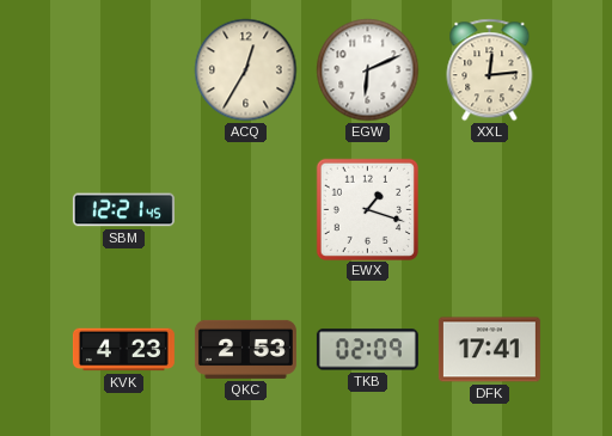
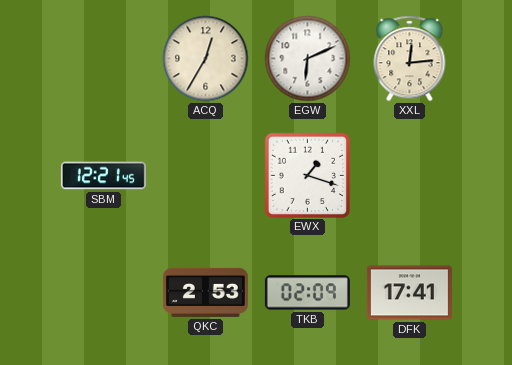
KVK: 4:23 -> none (123, 350)
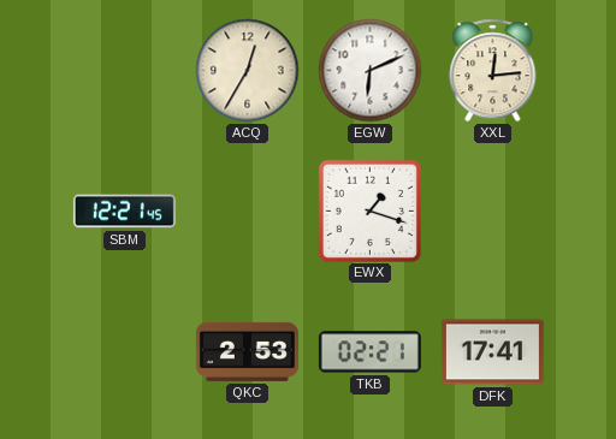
TKB: 02:09 -> 02:21 (369, 352)
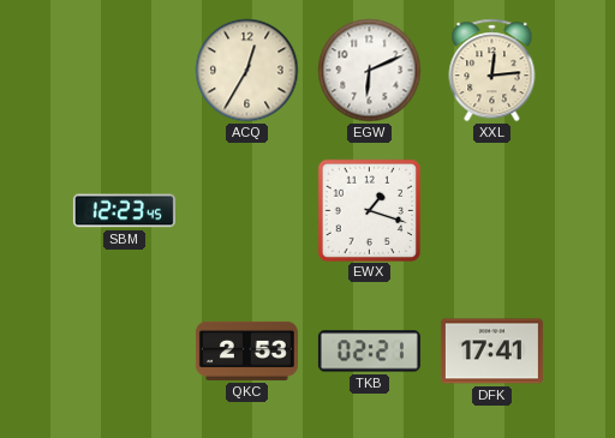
SBM: 12:21 -> 12:23 (124, 211)
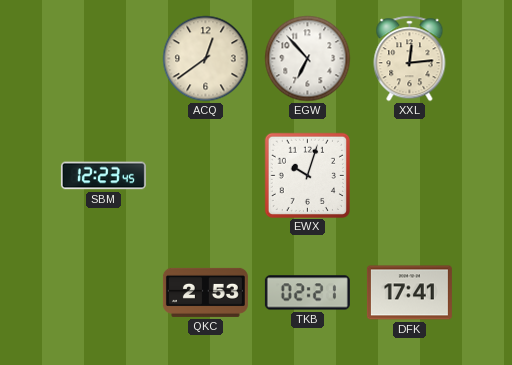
ACQ: 12:35 -> 12:39 (206, 59)
EGW: 6:11 -> 6:53 (308, 59)
EWX: 1:18 -> 10:03 (307, 175)
